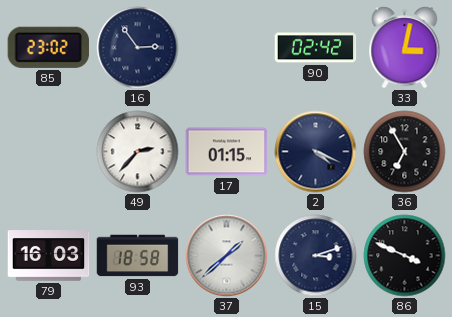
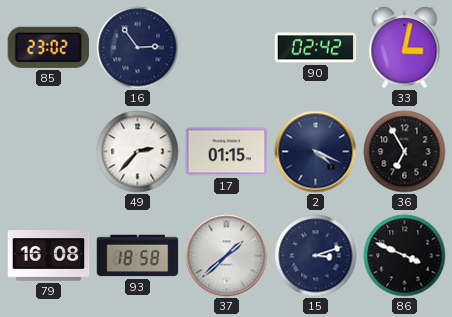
79: 16:03 -> 16:08 (49, 256)
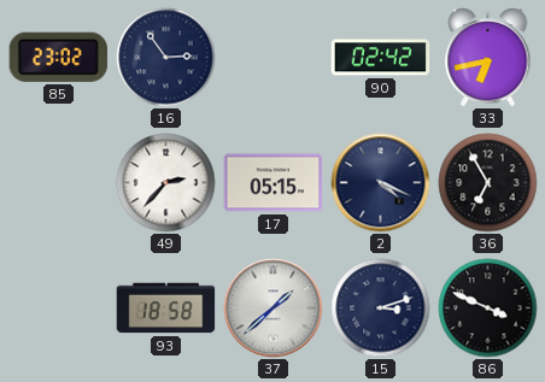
33: 3:02 -> 6:43 (488, 58)
17: 01:15 -> 05:15 (274, 183)
79: 16:08 -> none (49, 256)
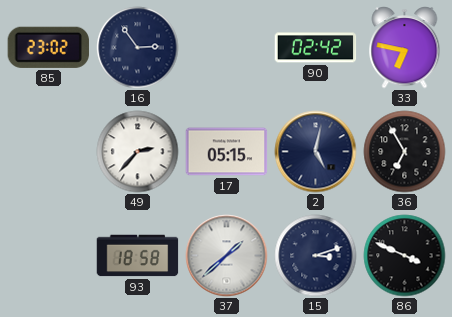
33: 6:43 -> 6:47 (405, 48)
2: 4:19 -> 5:02 (316, 152)
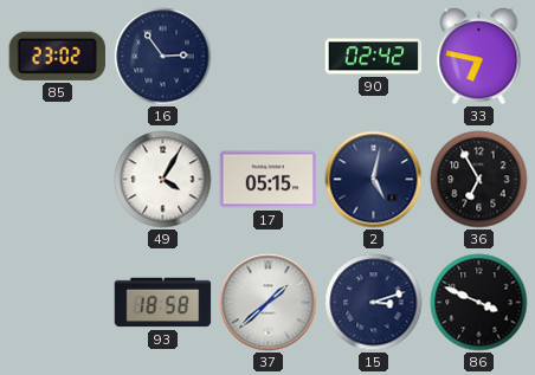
49: 2:37 -> 4:05 (163, 180)
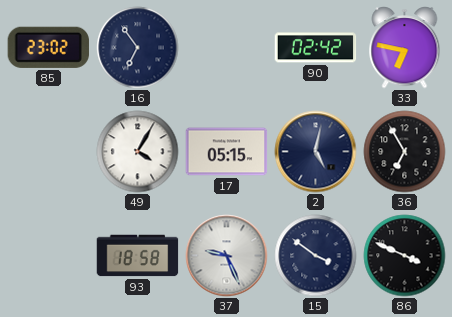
16: 2:54 -> 6:54 (138, 48)
37: 1:38 -> 9:26 (227, 256)
15: 3:12 -> 3:51 (316, 256)
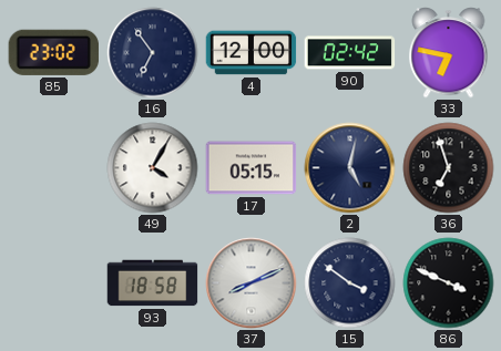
4: none -> 12:00 (252, 53)
36: 6:55 -> 6:57 (449, 168)
37: 9:26 -> 8:11 (252, 283)
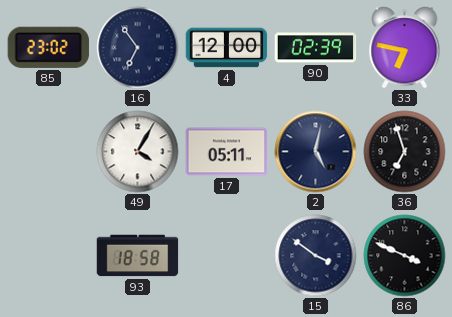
90: 02:42 -> 02:39 (316, 48)
17: 05:15 -> 05:11 (227, 152)
37: 8:11 -> none (252, 283)
